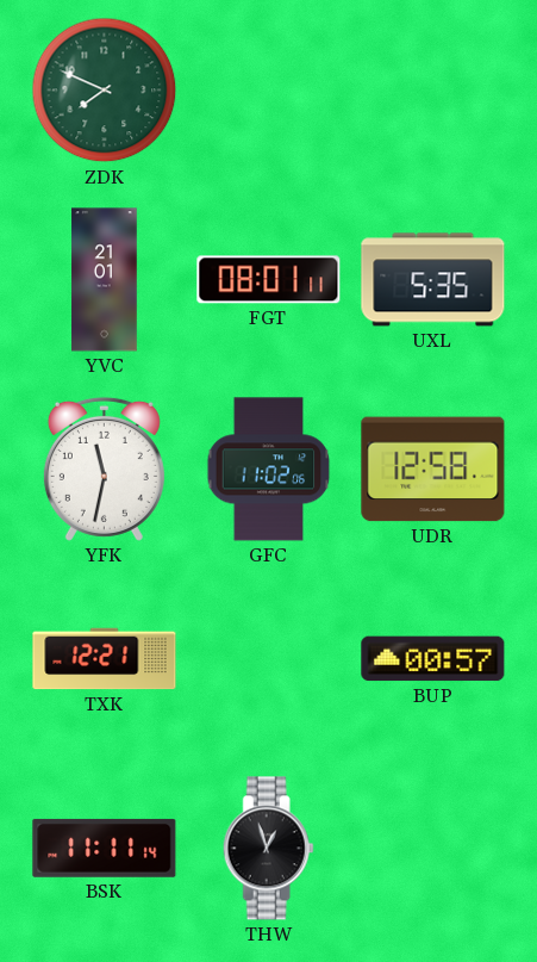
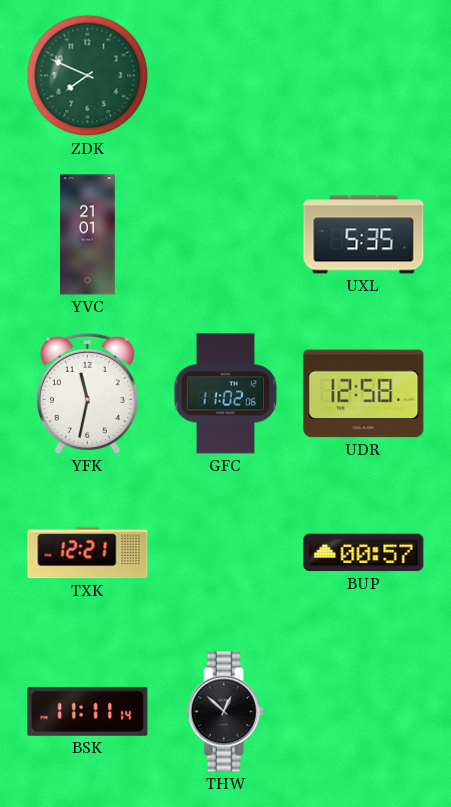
FGT: 08:01 -> none (269, 280)
THW: 12:57 -> 12:52 (225, 712)
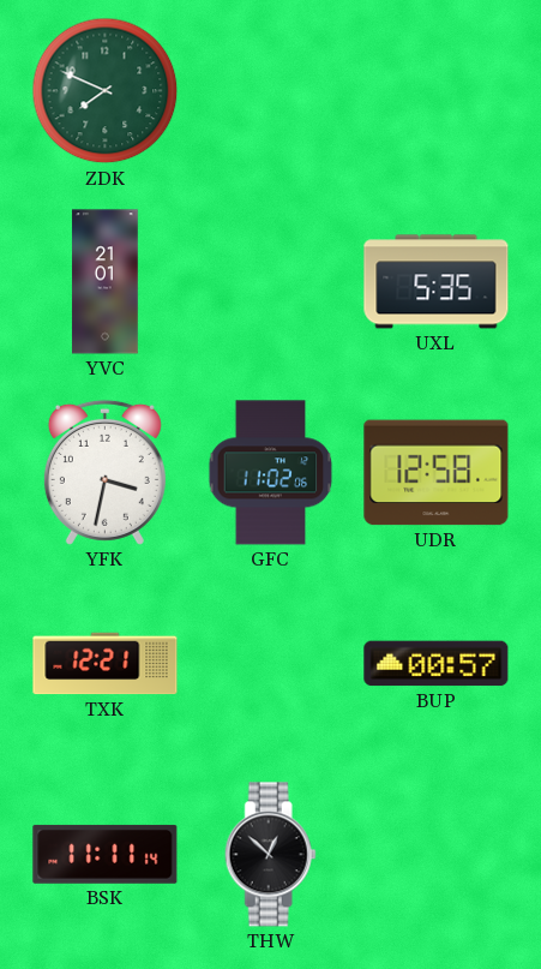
YFK: 11:32 -> 3:32 (104, 472)
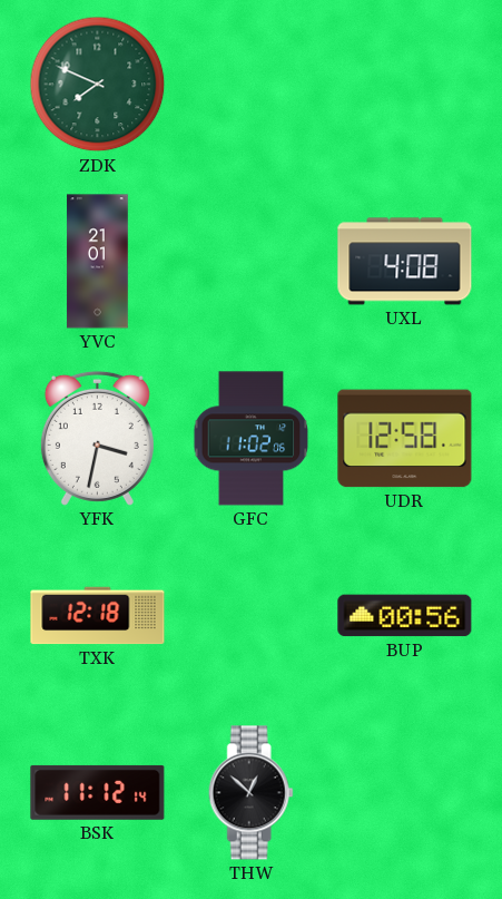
UXL: 5:35 -> 4:08 (405, 262)
TXK: 12:21 -> 12:18 (98, 616)
BUP: 00:57 -> 00:56 (405, 616)
BSK: 11:11 -> 11:12 (98, 792)
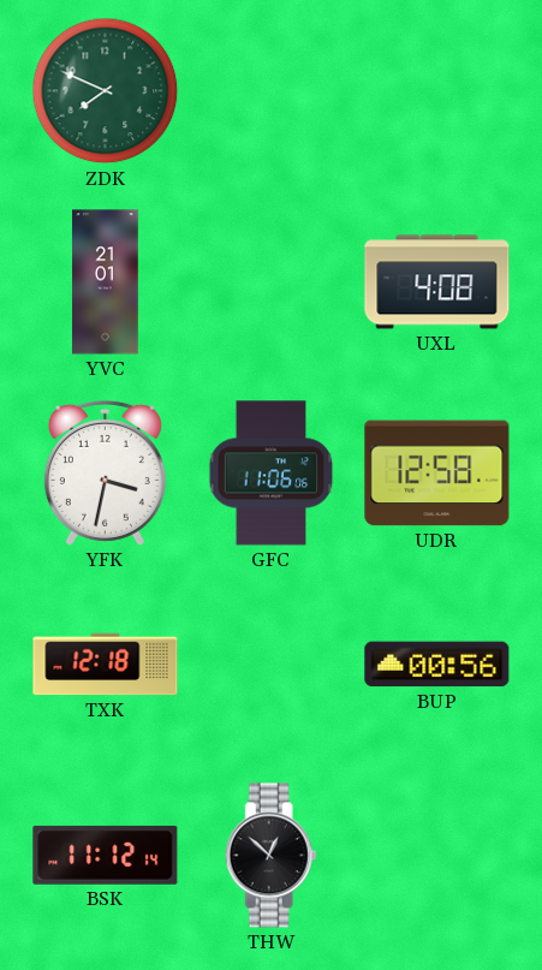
GFC: 11:02 -> 11:06 (272, 474)
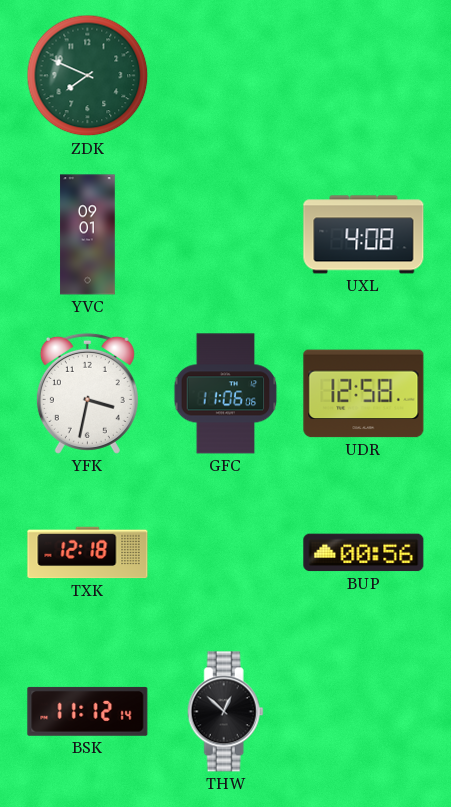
YVC: 21:01 -> 09:01 (88, 235)
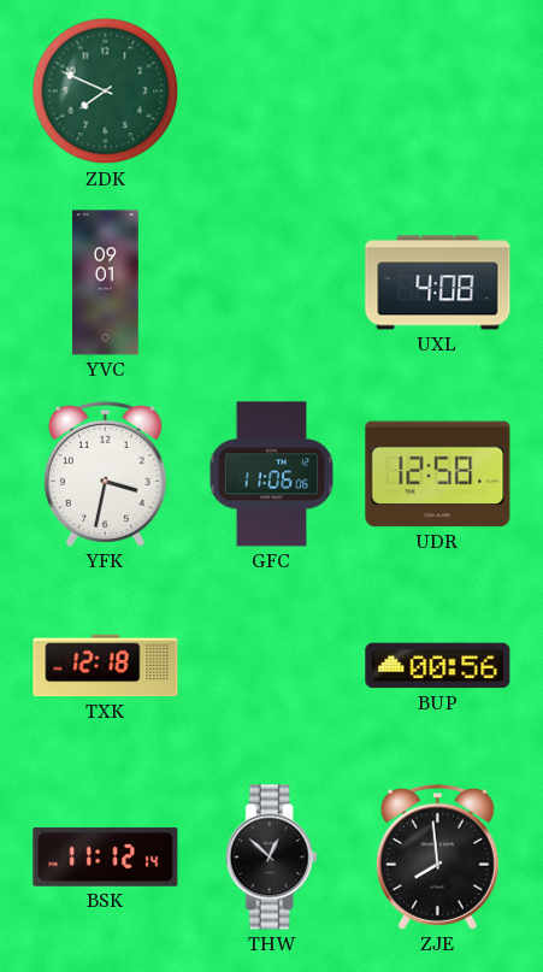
ZJE: none -> 7:59 (437, 856)
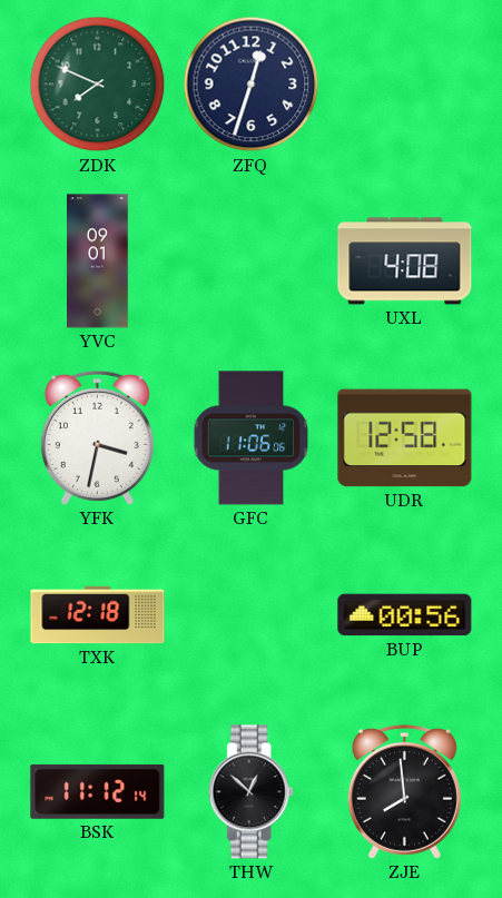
ZFQ: none -> 12:33 (252, 85)
